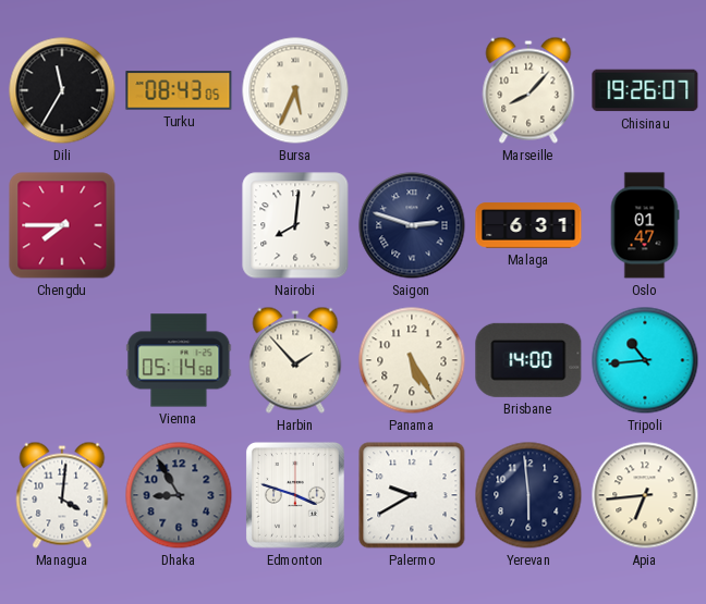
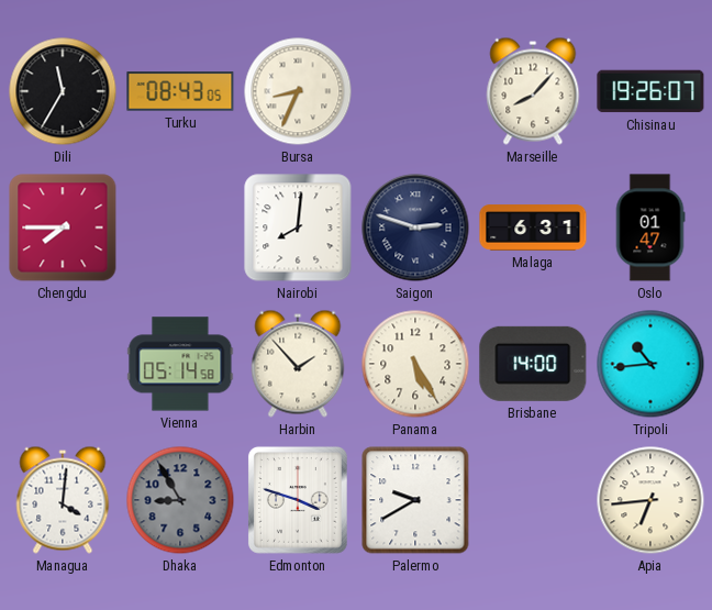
Bursa: 5:34 -> 8:34 (298, 91)
Yerevan: 5:59 -> none (528, 495)
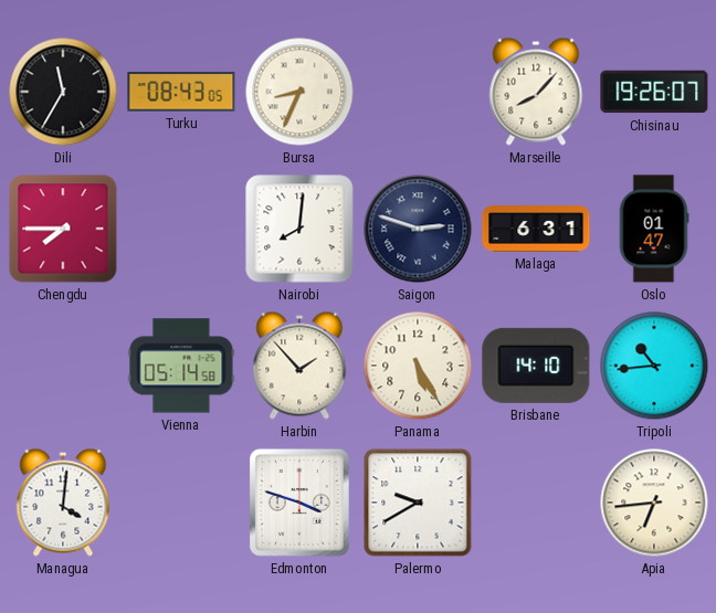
Brisbane: 14:00 -> 14:10 (536, 366)
Dhaka: 8:55 -> none (180, 500)
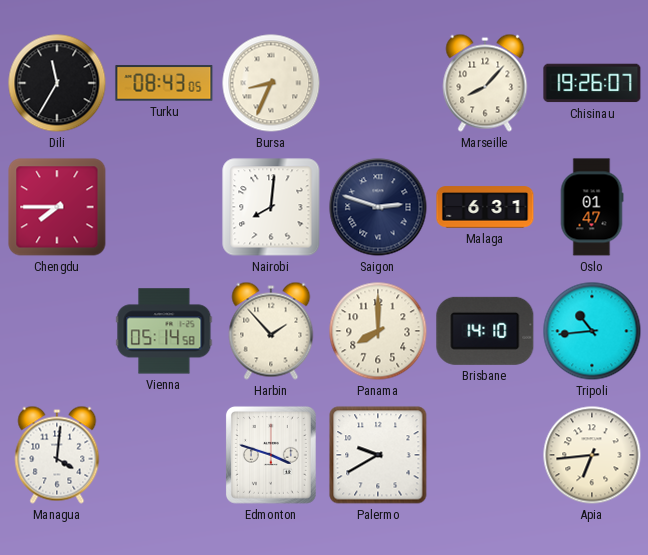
Panama: 5:25 -> 8:00 (378, 331)
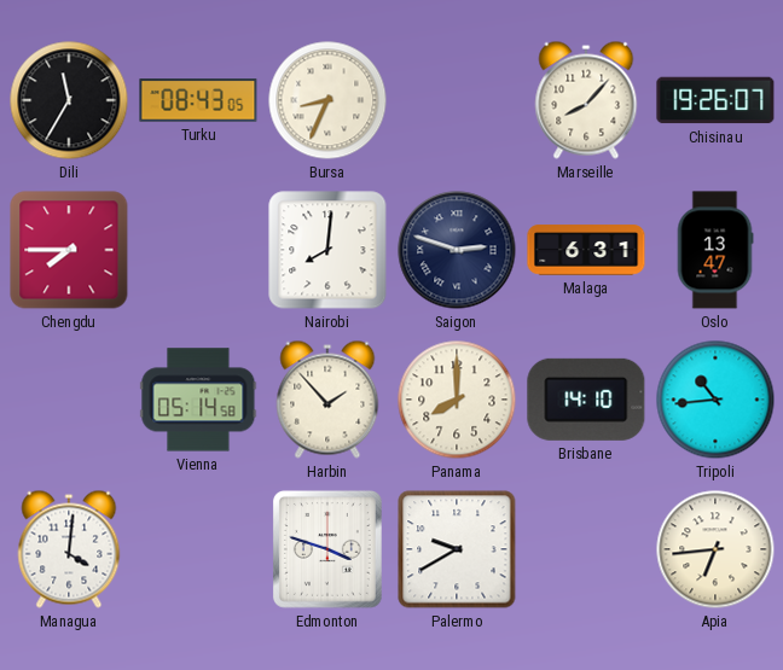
Oslo: 01:47 -> 13:47 (715, 250)
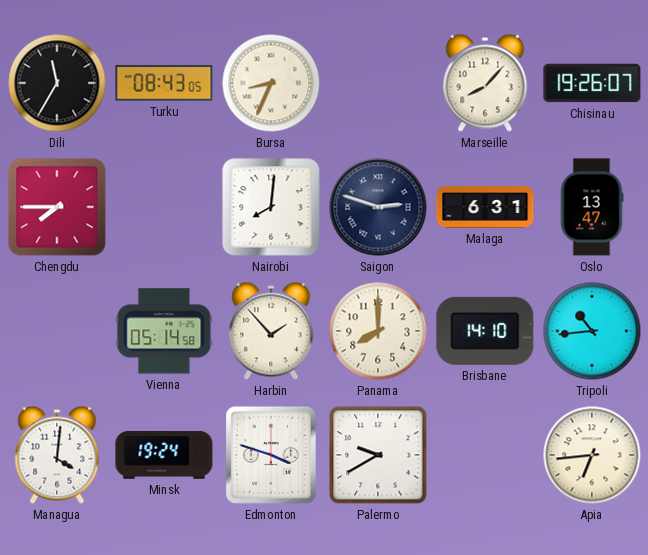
Minsk: none -> 19:24 (164, 456)
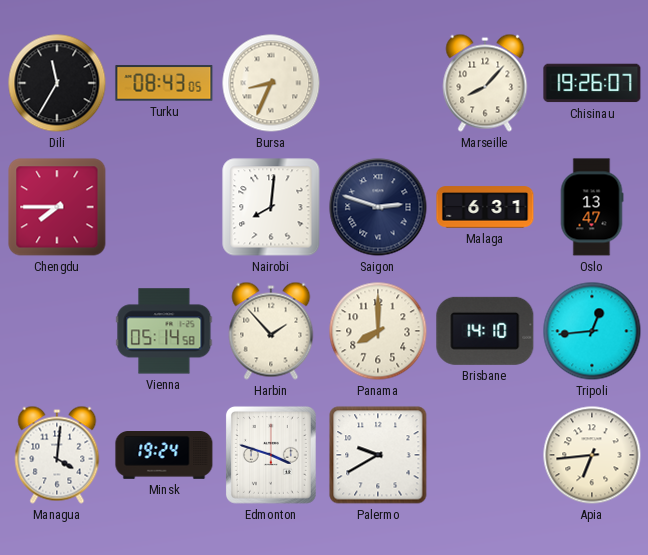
Tripoli: 10:44 -> 12:44 (592, 331)
